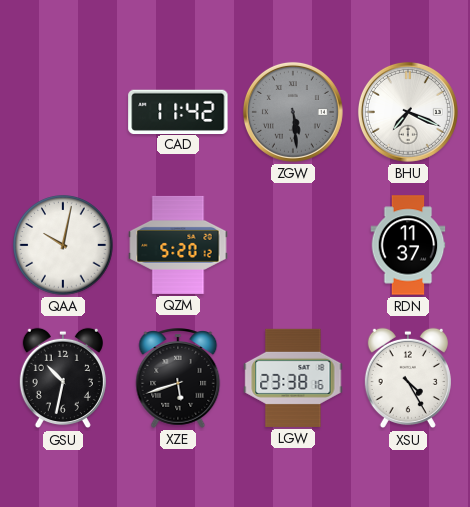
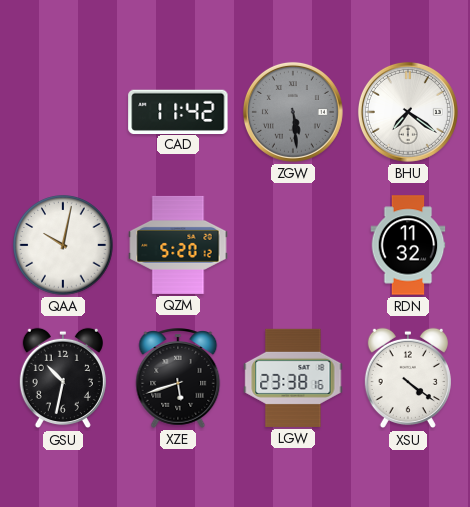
BHU: 7:19 -> 7:21 (408, 112)
RDN: 11:37 -> 11:32 (408, 245)
XSU: 4:25 -> 4:21 (408, 378)
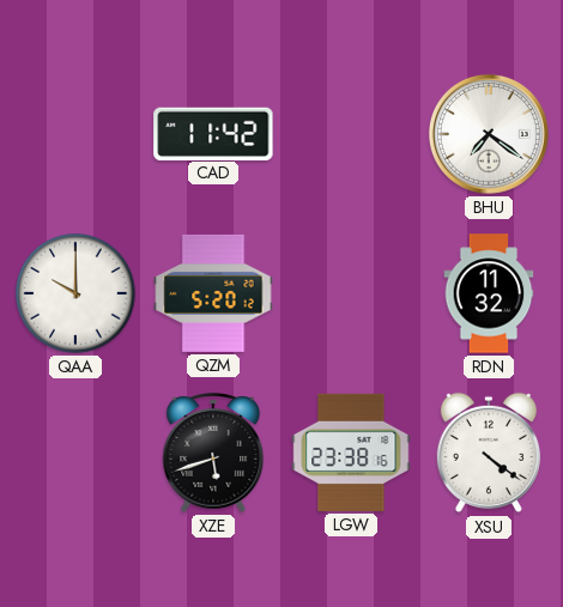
ZGW: 5:29 -> none (293, 112)
QAA: 10:02 -> 10:00 (75, 293)
GSU: 10:32 -> none (63, 378)
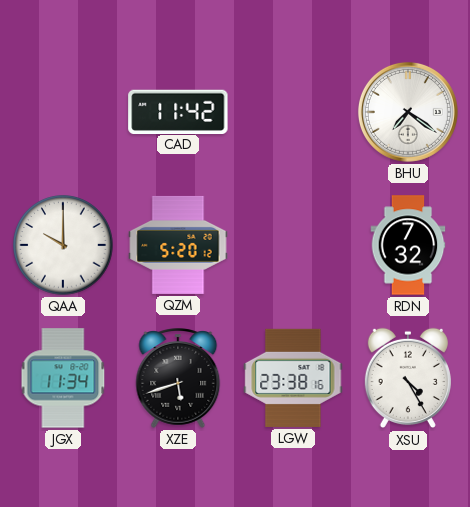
RDN: 11:32 -> 7:32 (408, 245)
JGX: none -> 11:34 (63, 378)
XSU: 4:21 -> 4:25 (408, 378)
